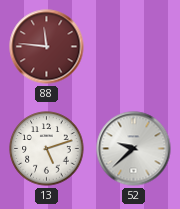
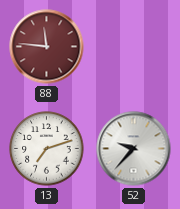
13: 5:12 -> 7:12 (47, 149)
52: 9:38 -> 9:37 (134, 149)
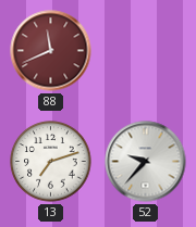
88: 11:46 -> 11:41 (51, 51)
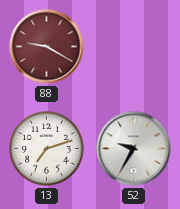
88: 11:41 -> 9:20 (47, 47)
52: 9:37 -> 9:35 (134, 149)
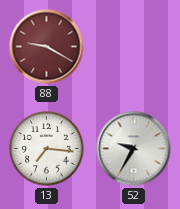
13: 7:12 -> 7:16 (47, 149)
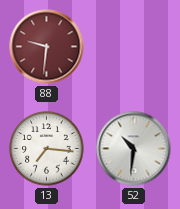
88: 9:20 -> 9:31 (47, 47)
52: 9:35 -> 10:31 (134, 149)
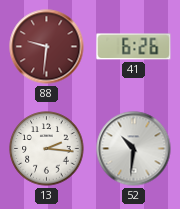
41: none -> 6:26 (134, 47)
13: 7:16 -> 2:16 (47, 149)
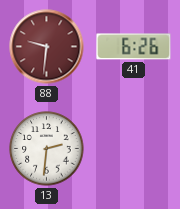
13: 2:16 -> 2:31 (47, 149)
52: 10:31 -> none (134, 149)
